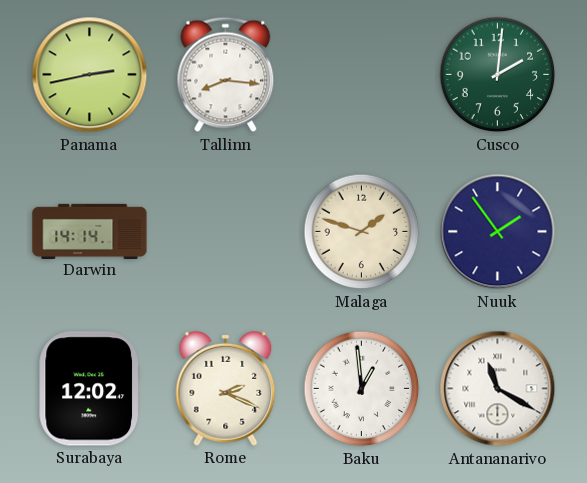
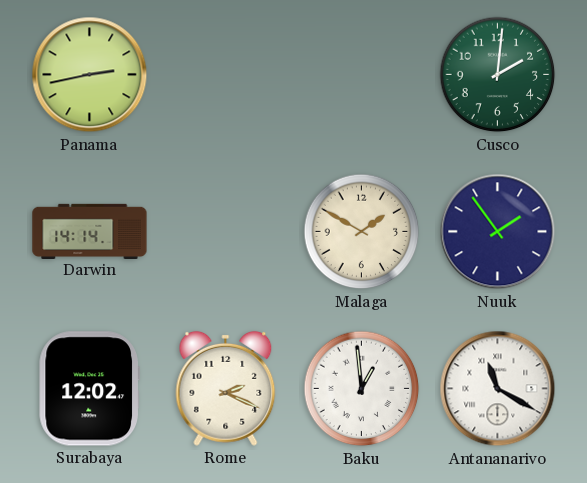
Tallinn: 8:16 -> none (226, 75)
Malaga: 1:48 -> 1:50 (362, 232)
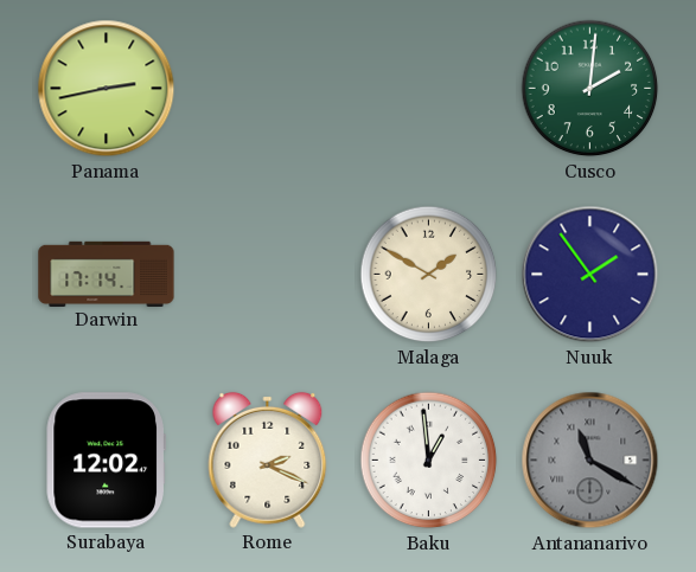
Darwin: 14:14 -> 17:14 (107, 274)
Antananarivo dial: white -> grey (590, 461)
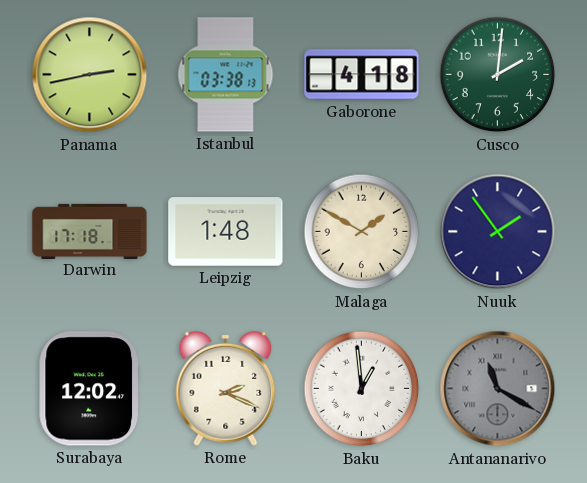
Istanbul: none -> 03:38 (226, 75)
Gaborone: none -> 4:18 (362, 75)
Darwin: 17:14 -> 17:18 (90, 231)
Leipzig: none -> 1:48 (226, 232)
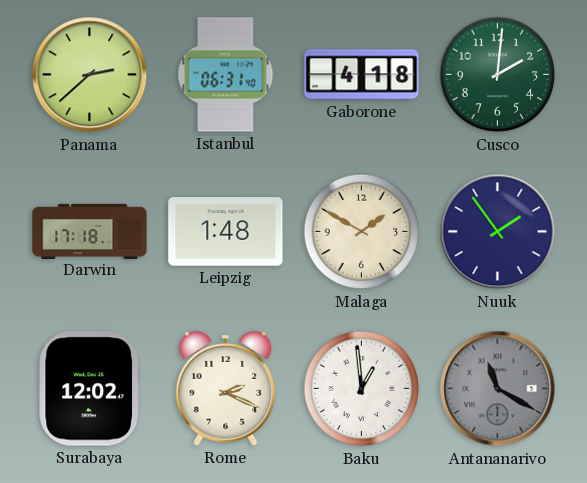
Panama: 2:43 -> 2:38 (90, 75)
Istanbul: 03:38 -> 06:31 (226, 75)
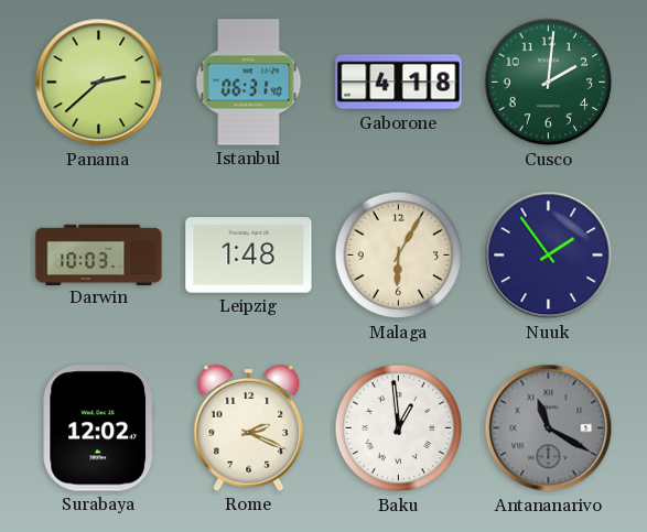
Darwin: 17:18 -> 10:03 (99, 254)
Malaga: 1:50 -> 6:05 (399, 256)
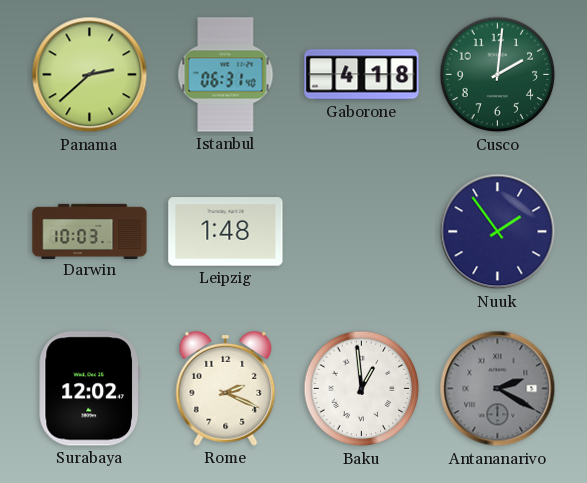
Malaga: 6:05 -> none (399, 256)
Antananarivo: 11:20 -> 2:20 (498, 389)
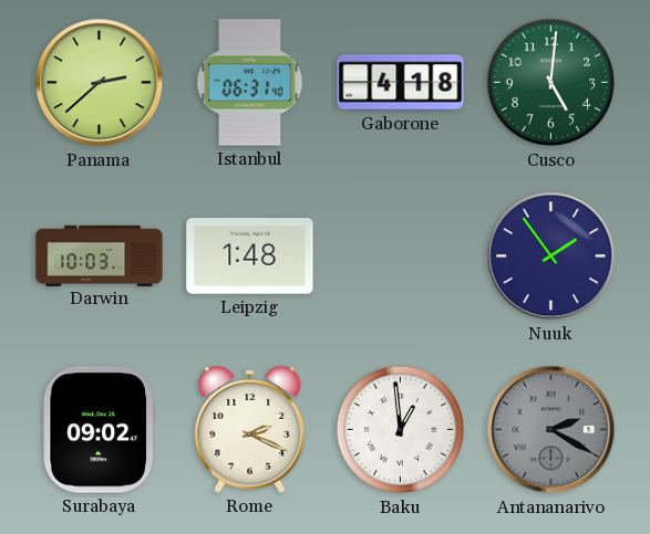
Cusco: 2:01 -> 5:01 (551, 83)
Surabaya: 12:02 -> 09:02 (99, 430)
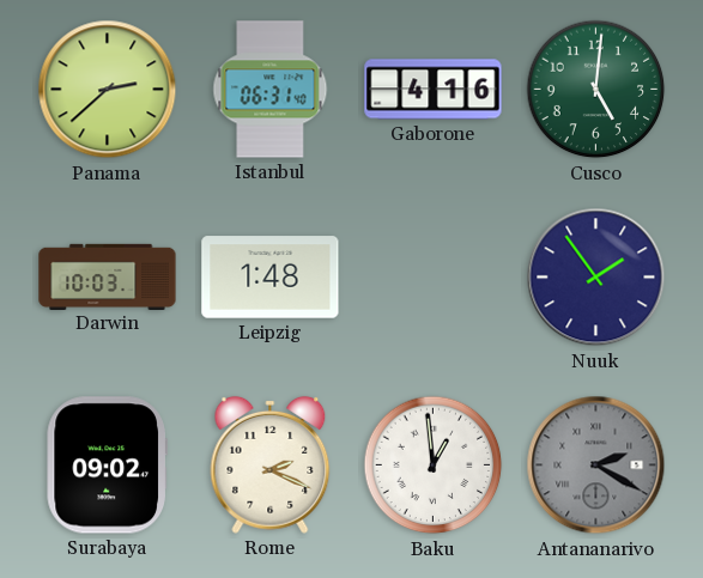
Gaborone: 4:18 -> 4:16 (434, 90)
